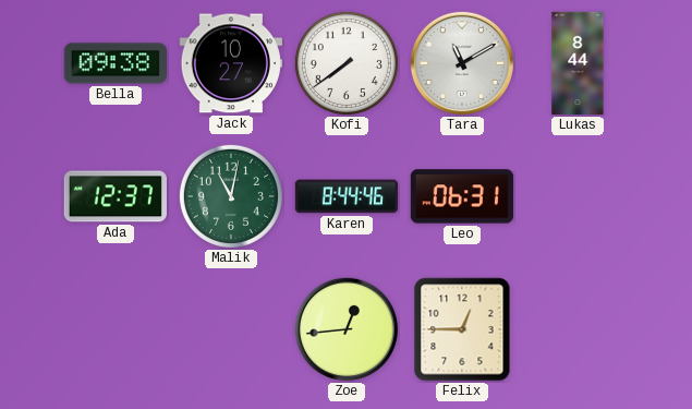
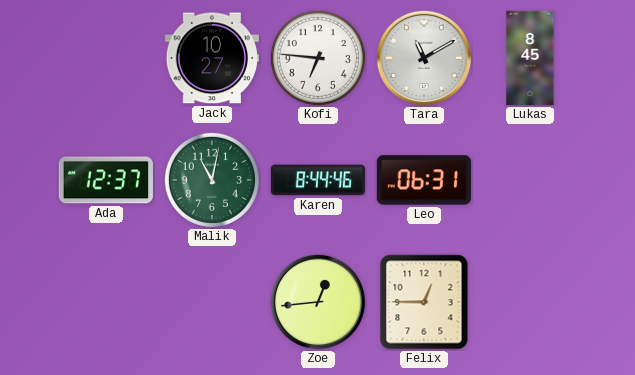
Bella: 09:38 -> none (114, 63)
Kofi: 7:39 -> 6:46 (318, 58)
Lukas: 8:44 -> 8:45 (530, 58)
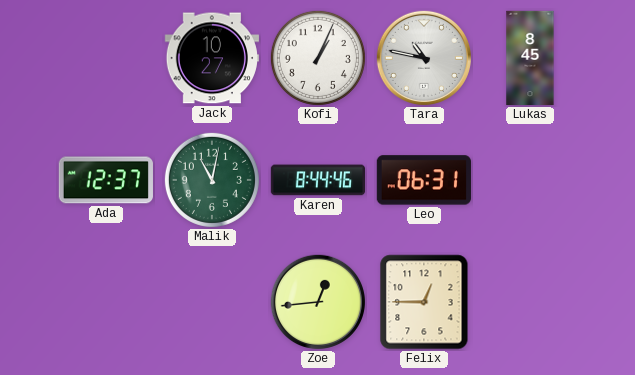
Kofi: 6:46 -> 1:04 (318, 58)
Tara: 11:10 -> 10:47 (424, 58)
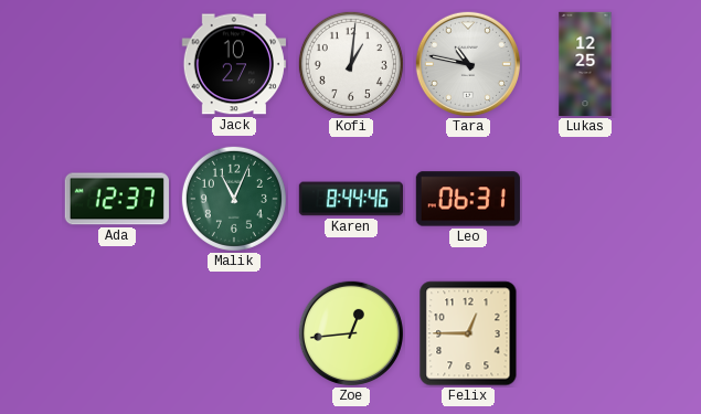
Kofi: 1:04 -> 1:01 (351, 64)
Lukas: 8:45 -> 12:25 (585, 64)
Malik: 11:02 -> 11:04 (234, 199)
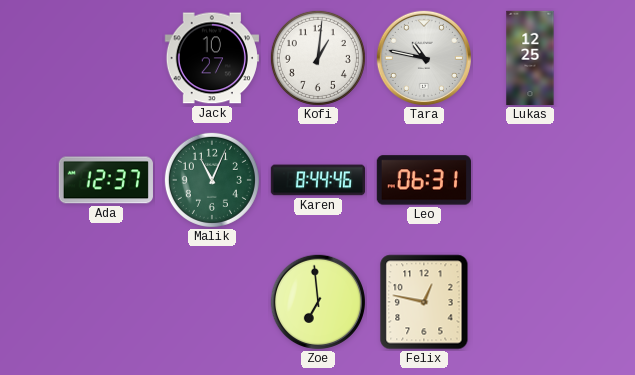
Zoe: 12:44 -> 6:59 (318, 302)
Felix: 12:45 -> 12:47 (424, 302)
